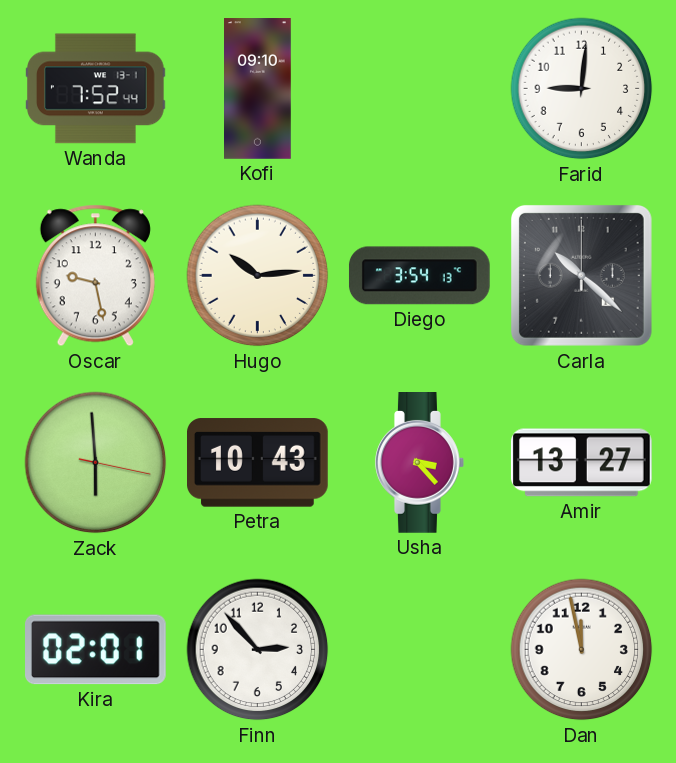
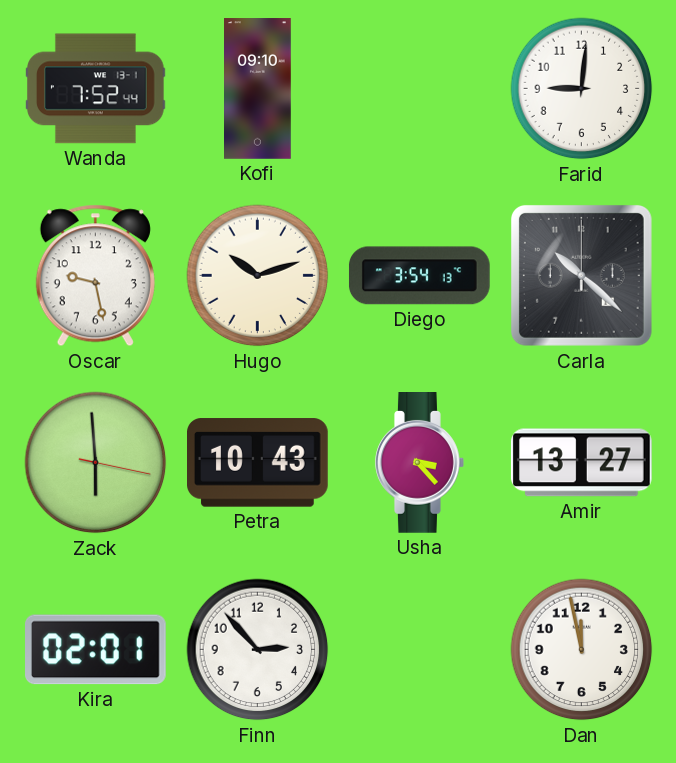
Hugo: 10:14 -> 10:12 (258, 276)
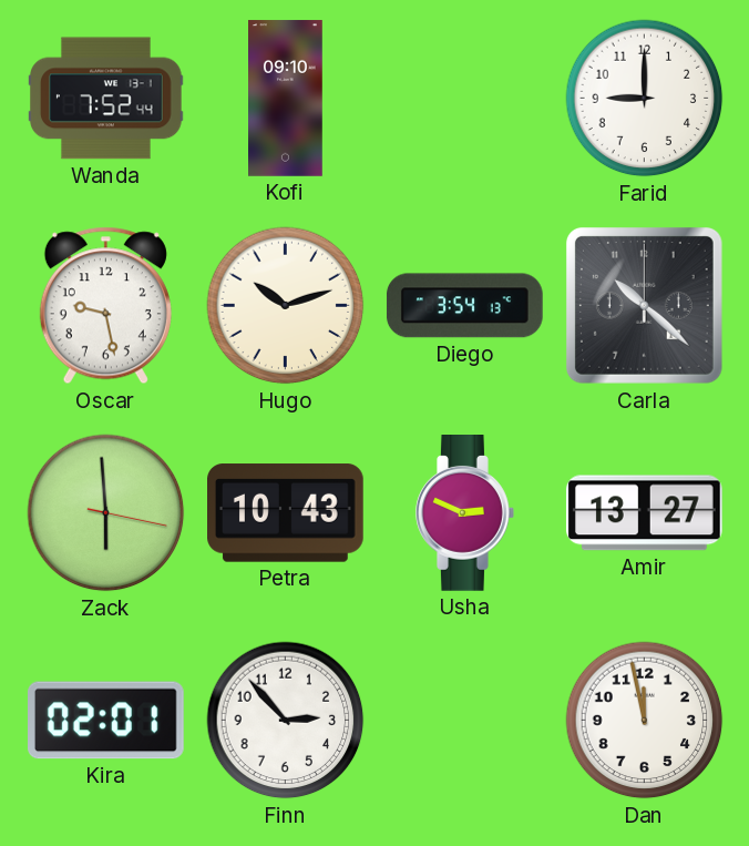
Farid: 9:01 -> 9:00 (645, 99)
Usha: 3:23 -> 2:49 (465, 513)
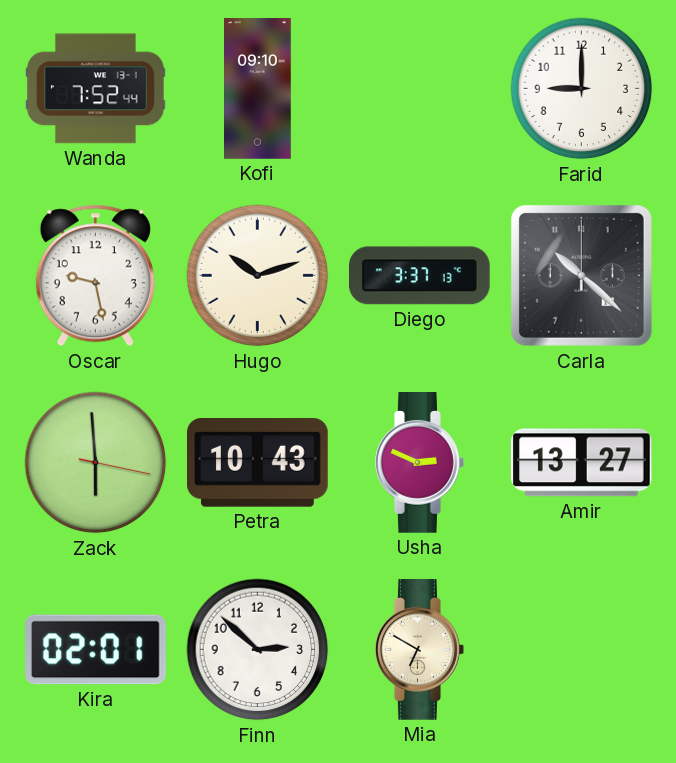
Diego: 3:54 -> 3:37 (419, 276)
Finn: 2:53 -> 2:52 (258, 650)
Mia: none -> 6:50 (420, 650)
Dan: 11:58 -> none (645, 721)
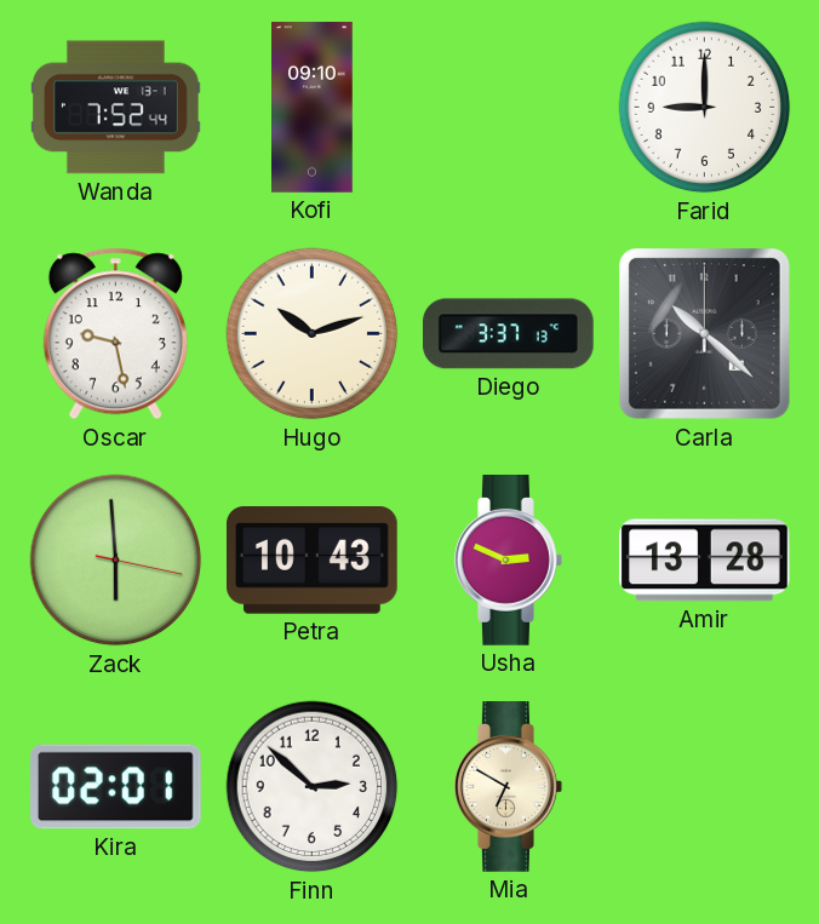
Amir: 13:27 -> 13:28 (704, 561)
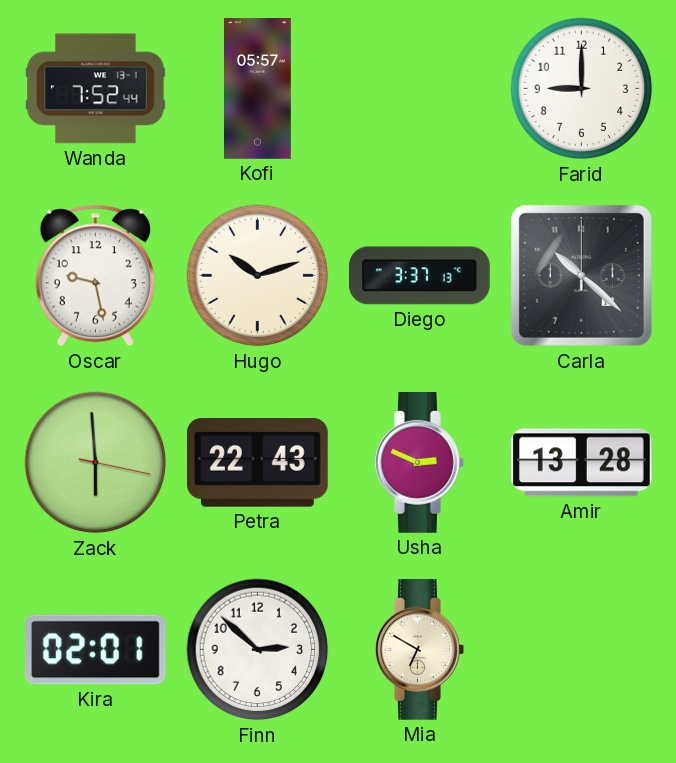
Kofi: 09:10 -> 05:57 (258, 89)
Petra: 10:43 -> 22:43 (258, 463)
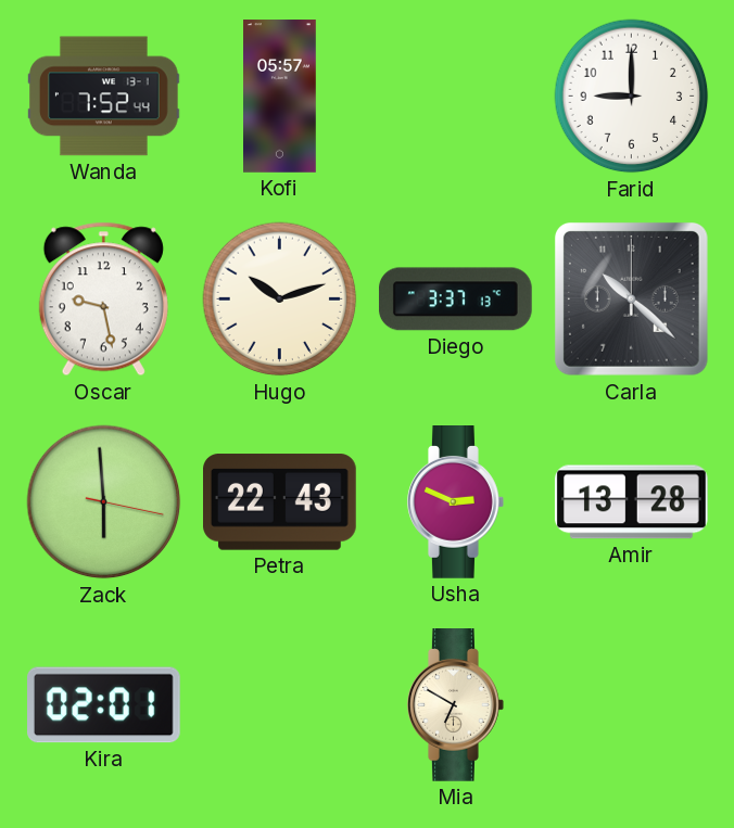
Finn: 2:52 -> none (258, 650)
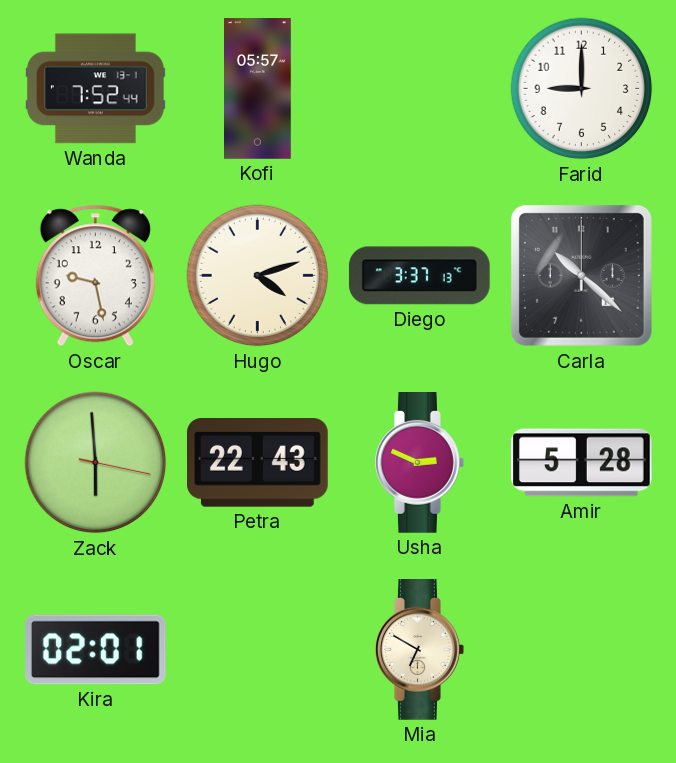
Hugo: 10:12 -> 4:12 (258, 276)
Amir: 13:28 -> 5:28 (581, 463)
